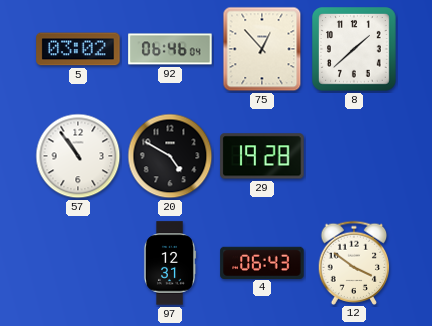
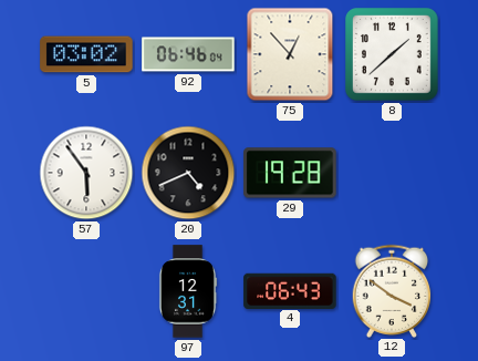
57: 10:54 -> 5:54 (86, 173)
20: 4:50 -> 4:41 (188, 173)
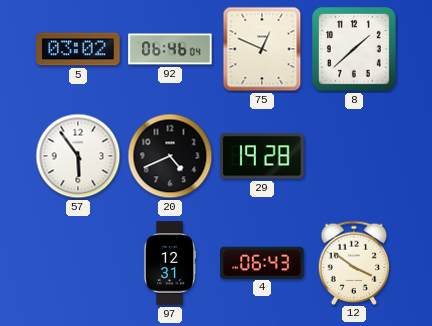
75: 12:53 -> 12:49 (262, 49)
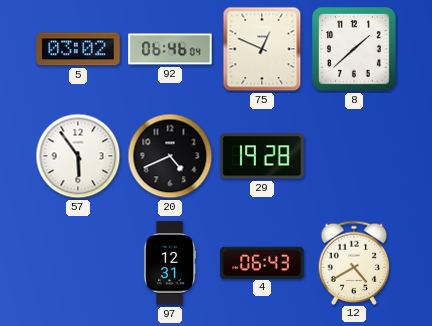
12: 3:51 -> 4:40 (354, 262)
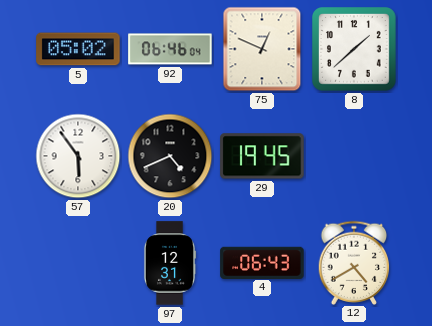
5: 03:02 -> 05:02 (78, 49)
29: 19:28 -> 19:45 (262, 156)
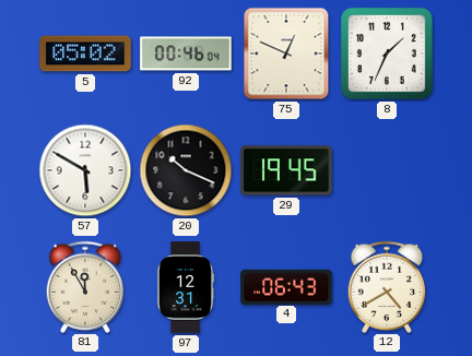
92: 06:46 -> 00:46 (186, 54)
8: 1:38 -> 1:34 (388, 55)
57: 5:54 -> 5:50 (85, 170)
20: 4:41 -> 10:19 (186, 170)
81: none -> 11:55 (85, 286)
